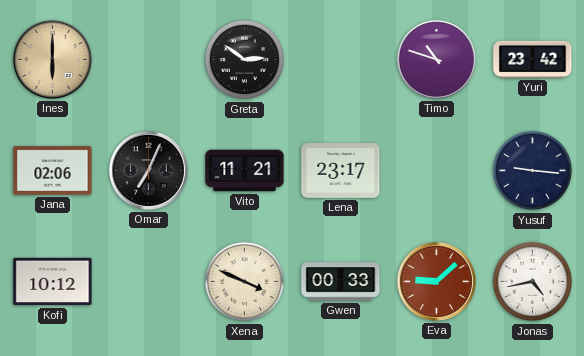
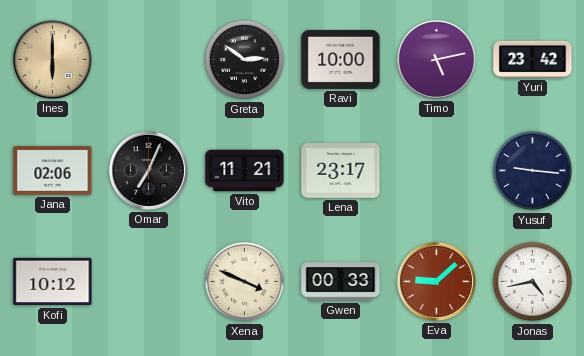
Ravi: none -> 10:00 (341, 59)
Timo: 10:48 -> 5:13 (436, 59)
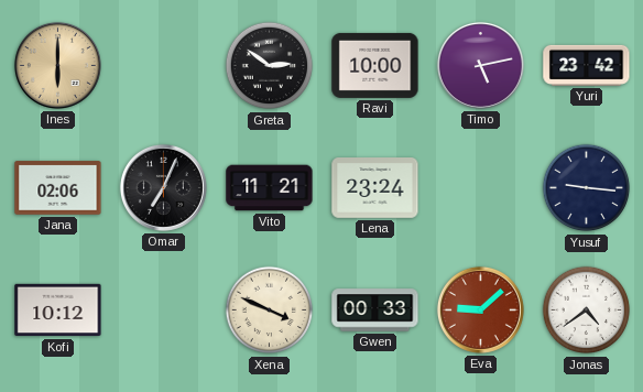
Lena: 23:17 -> 23:24 (375, 188)
Jonas: 4:43 -> 4:39 (587, 311)
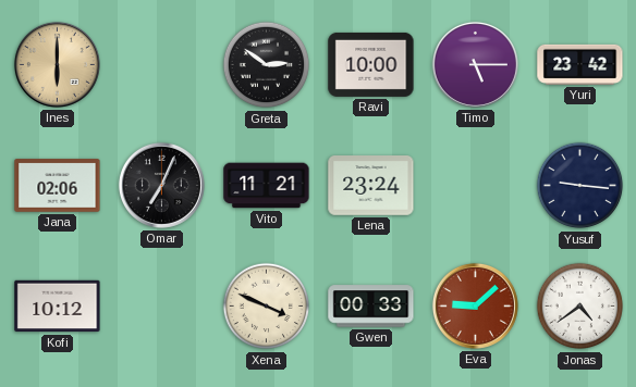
Timo: 5:13 -> 5:15 (475, 64)
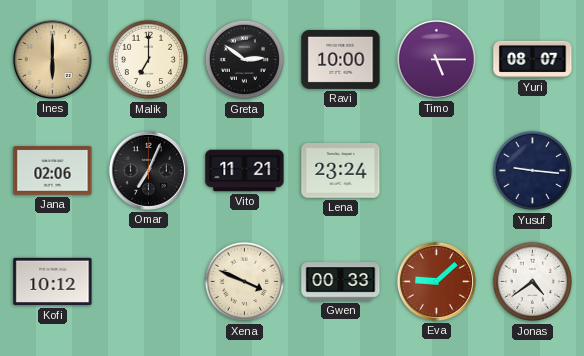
Malik: none -> 7:00 (149, 60)
Yuri: 23:42 -> 08:07 (533, 59)
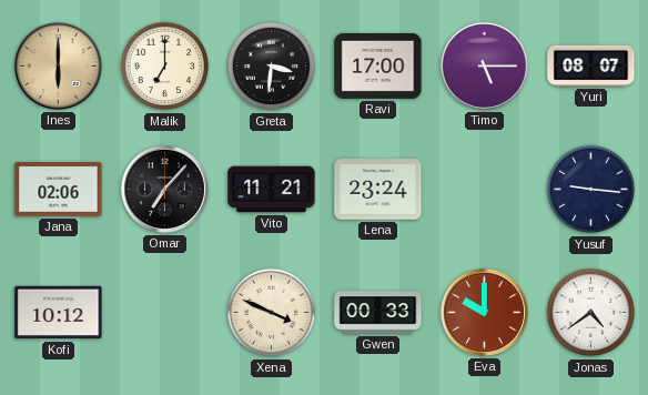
Greta: 2:51 -> 3:31 (272, 67)
Ravi: 10:00 -> 17:00 (378, 65)
Omar: 7:04 -> 7:07 (164, 189)
Eva: 9:08 -> 10:00 (484, 312)
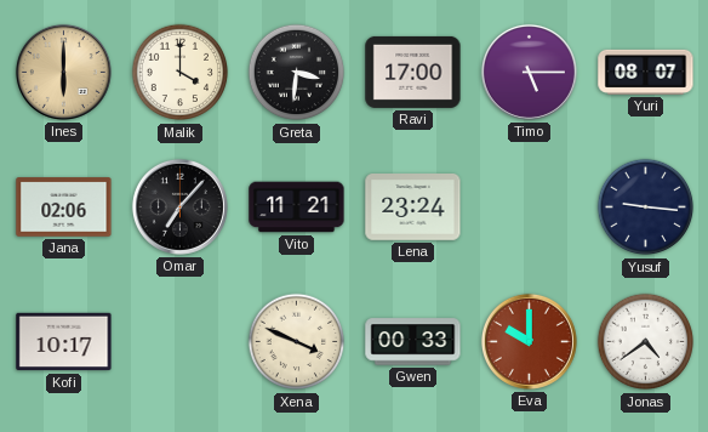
Malik: 7:00 -> 4:00 (181, 73)
Kofi: 10:12 -> 10:17 (64, 342)
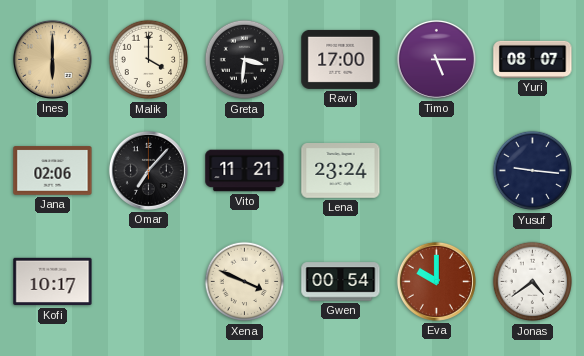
Gwen: 00:33 -> 00:54 (341, 282)
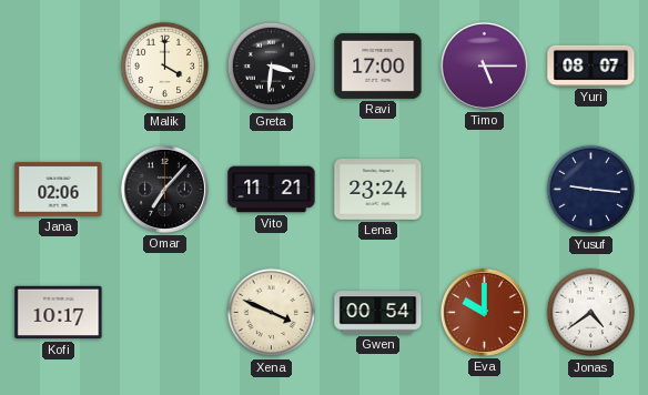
Ines: 6:00 -> none (52, 59)
